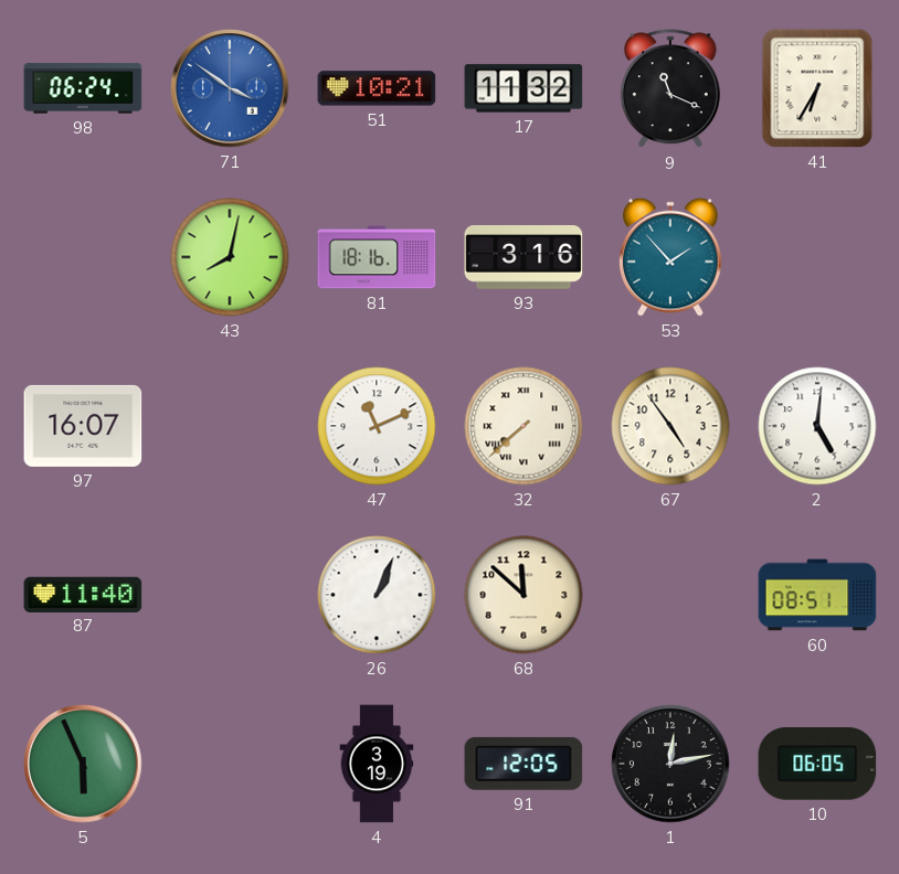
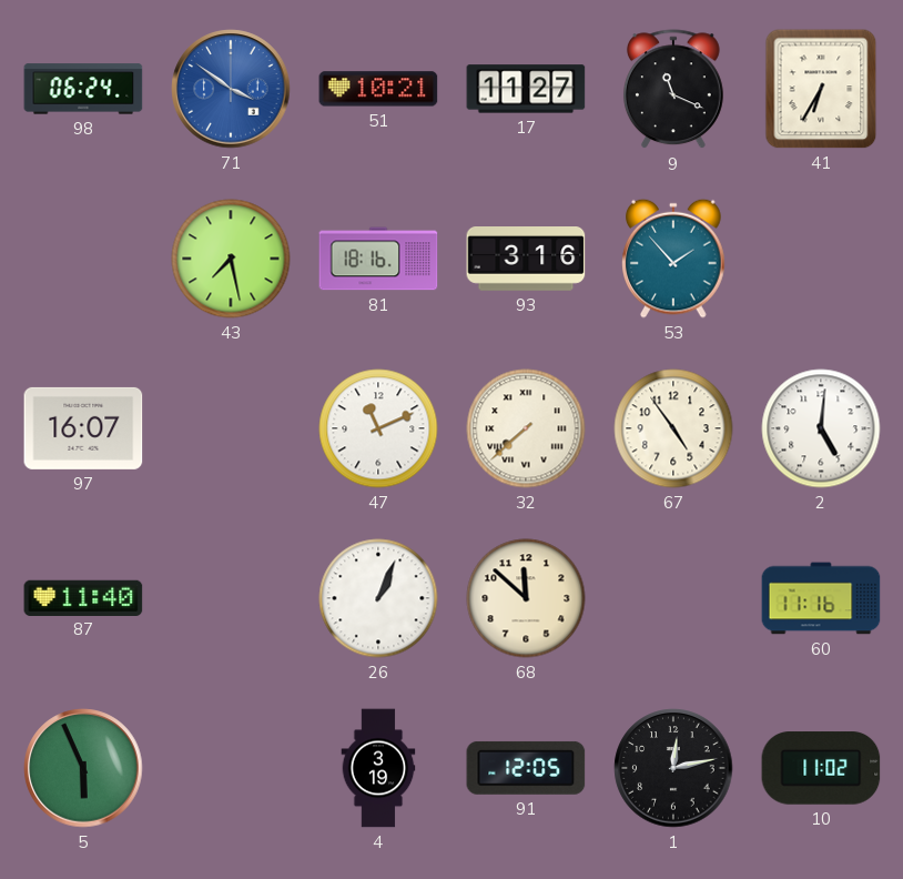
17: 11:32 -> 11:27 (526, 89)
43: 8:02 -> 7:28 (231, 259)
60: 08:51 -> 11:16 (821, 598)
10: 06:05 -> 11:02 (821, 768)
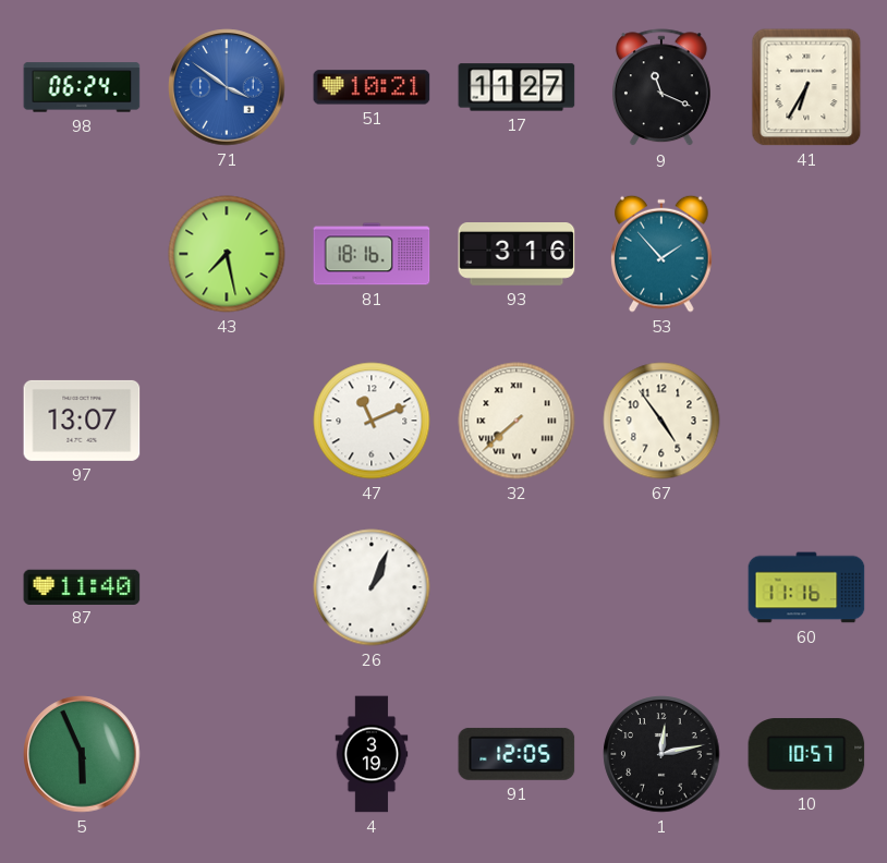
97: 16:07 -> 13:07 (82, 421)
2: 5:01 -> none (821, 428)
68: 11:52 -> none (526, 598)
10: 11:02 -> 10:57 (806, 754)
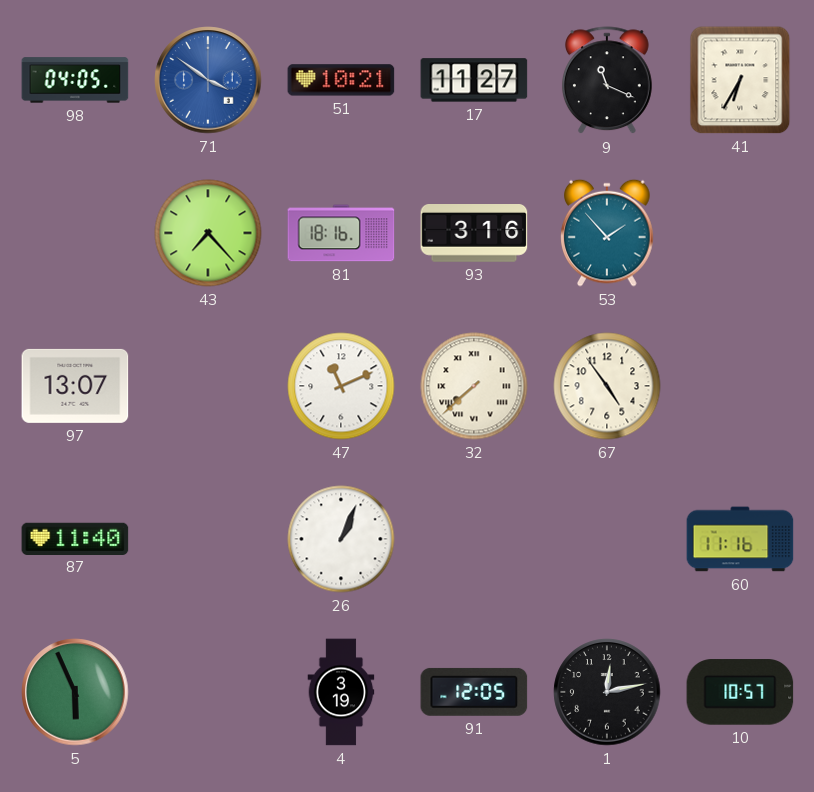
98: 06:24 -> 04:05 (75, 80)
43: 7:28 -> 7:23 (208, 233)
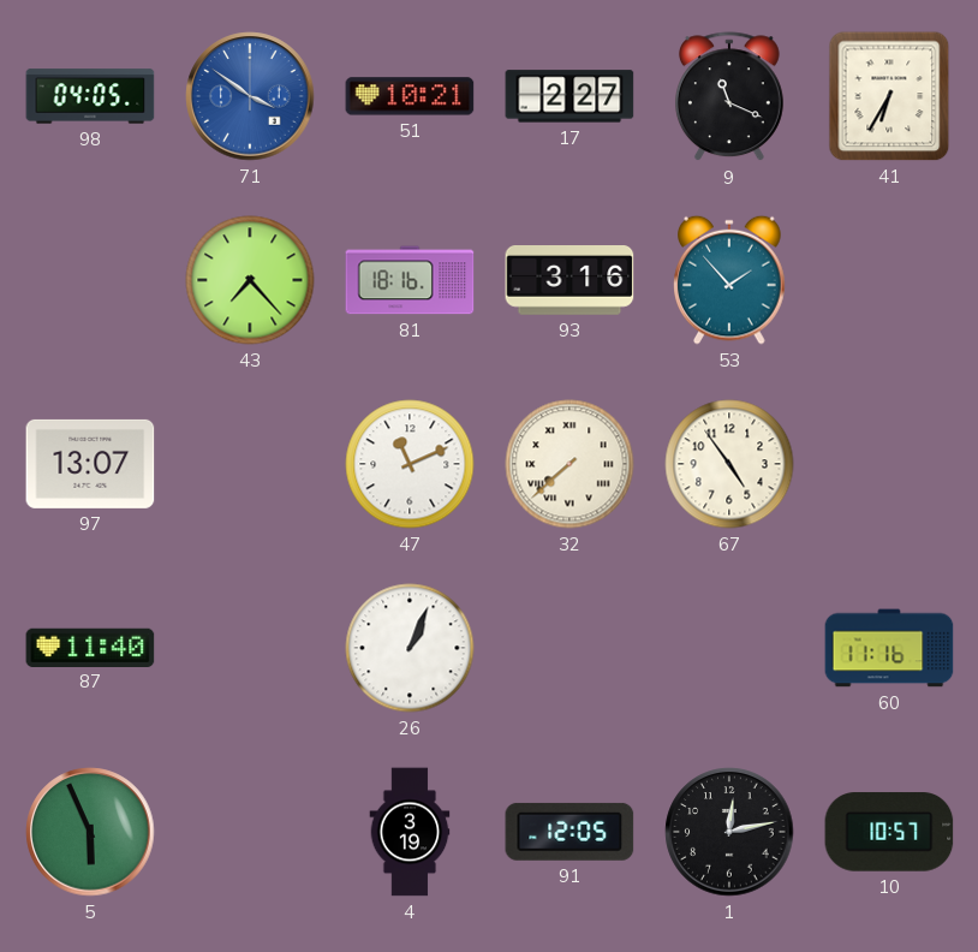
17: 11:27 -> 2:27 (569, 96)
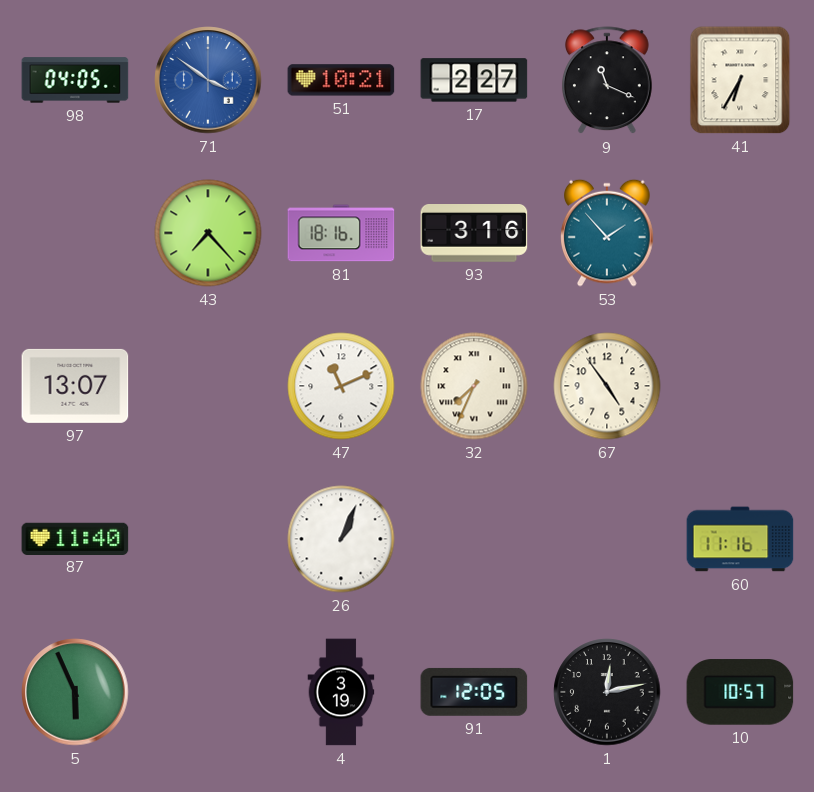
32: 7:38 -> 7:34 (474, 386)
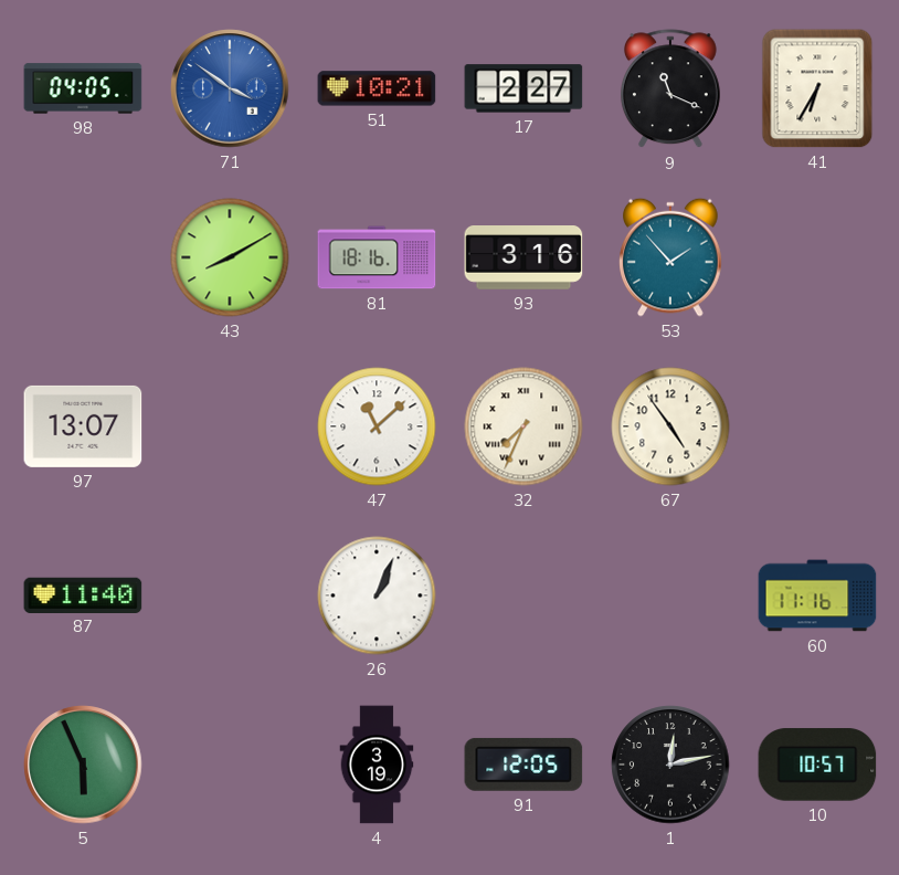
43: 7:23 -> 8:10 (230, 257)
47: 11:11 -> 11:08 (377, 426)
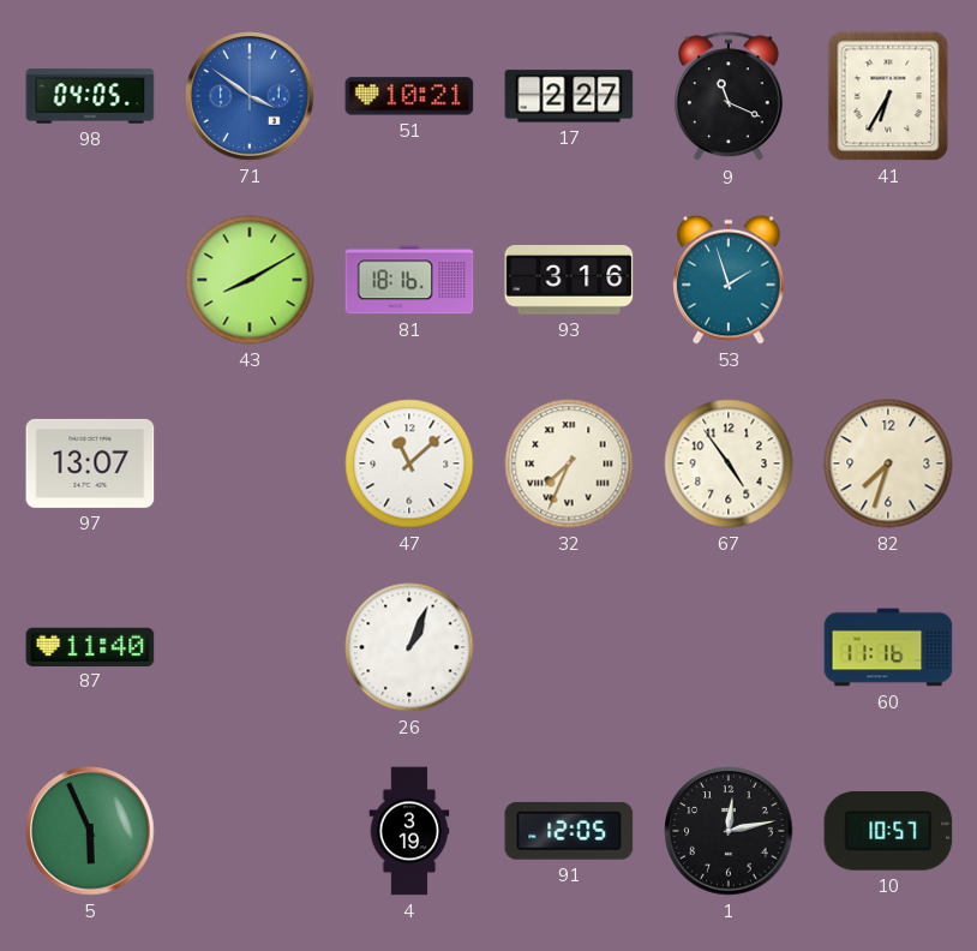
53: 1:53 -> 1:57 (729, 280)
82: none -> 7:33 (888, 463)
